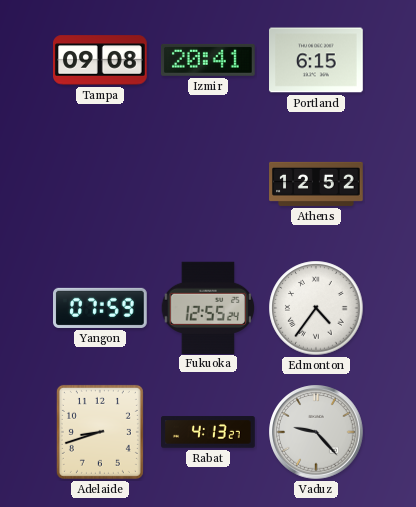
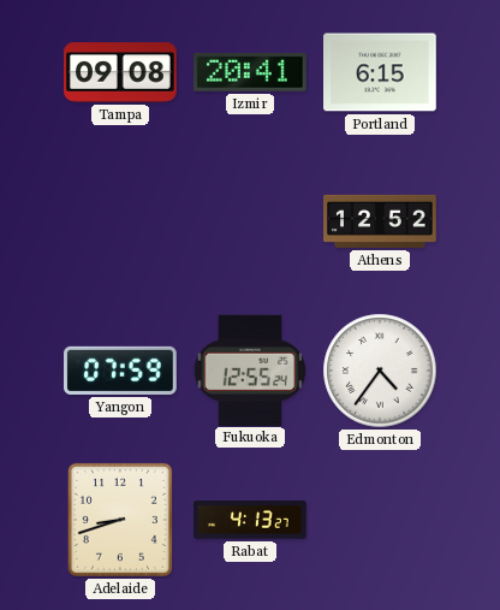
Vaduz: 9:23 -> none (316, 432)
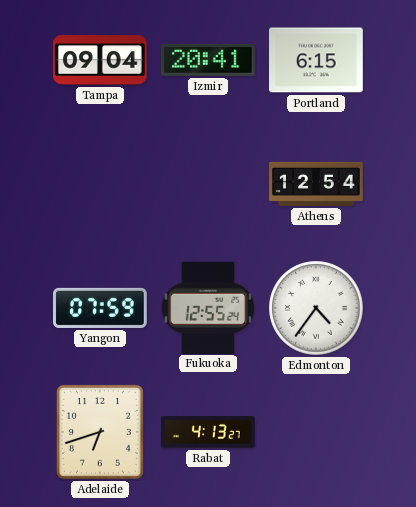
Tampa: 09:08 -> 09:04 (101, 60)
Athens: 12:52 -> 12:54 (316, 184)
Adelaide: 8:42 -> 6:42 (100, 432)
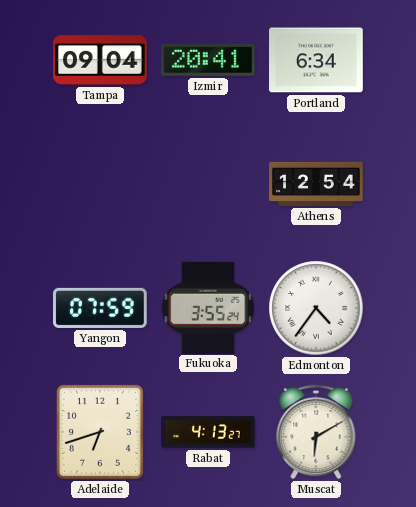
Portland: 6:15 -> 6:34 (317, 60)
Fukuoka: 12:55 -> 3:55 (208, 307)
Muscat: none -> 6:10 (316, 432)
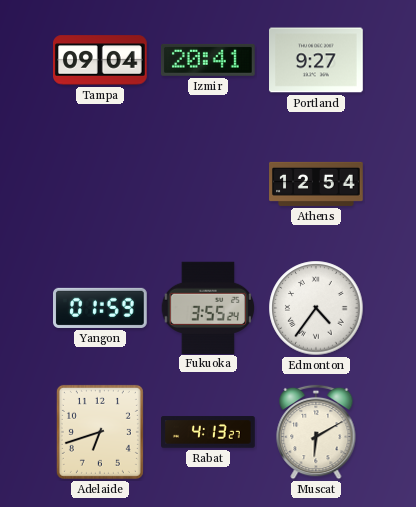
Portland: 6:34 -> 9:27 (317, 60)
Yangon: 07:59 -> 01:59 (101, 308)
